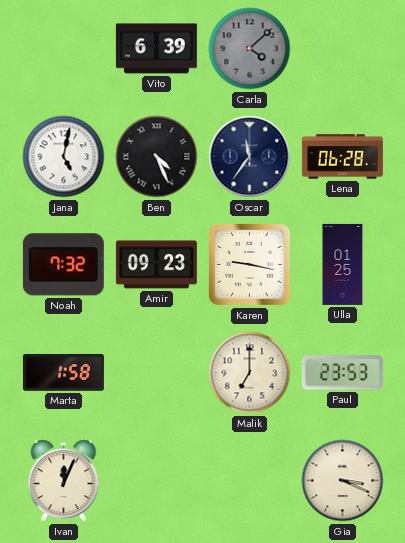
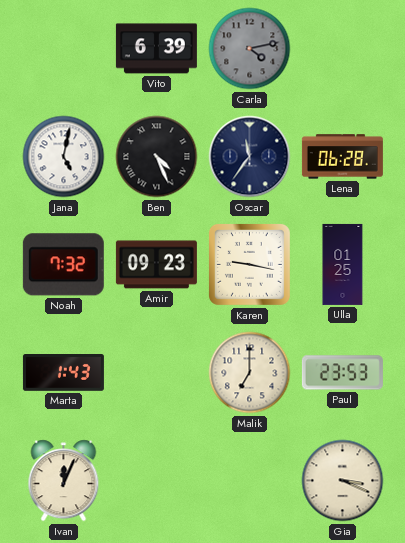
Carla: 4:08 -> 4:13 (250, 49)
Marta: 1:58 -> 1:43 (63, 373)
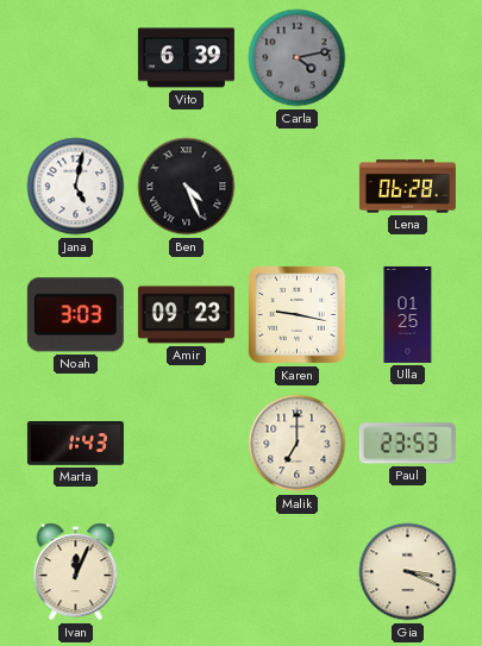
Oscar: 11:36 -> none (250, 157)
Noah: 7:32 -> 3:03 (75, 315)
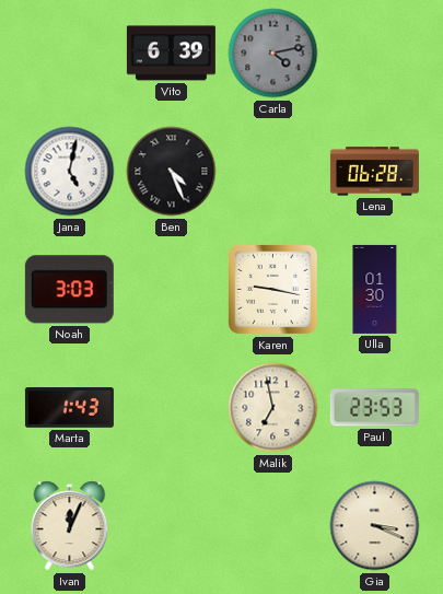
Amir: 09:23 -> none (186, 315)
Ulla: 01:25 -> 01:30 (375, 289)
Malik: 7:00 -> 6:58 (273, 408)
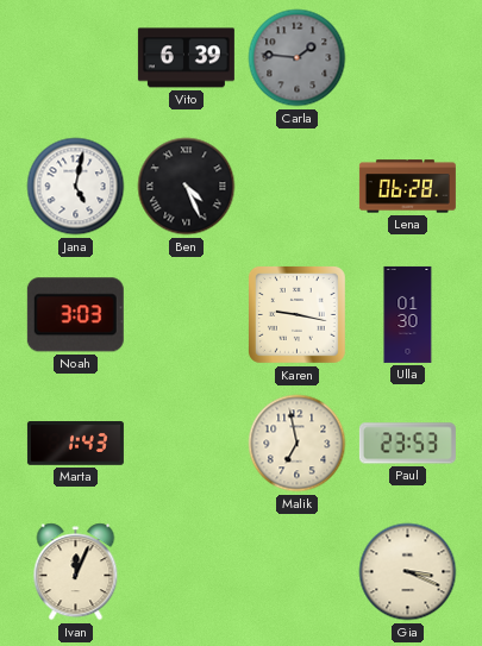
Carla: 4:13 -> 1:46 (298, 58)
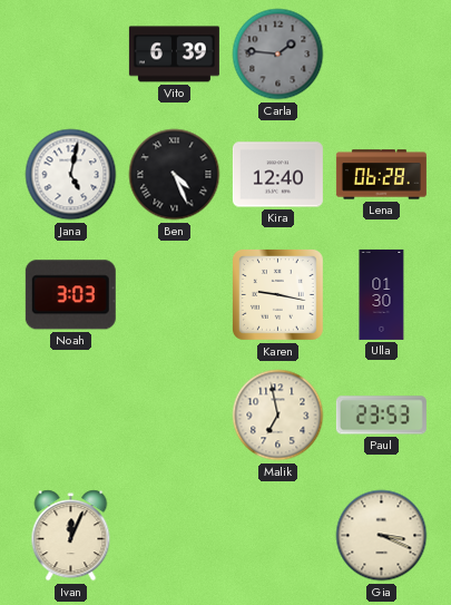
Kira: none -> 12:40 (277, 175)
Marta: 1:43 -> none (75, 444)
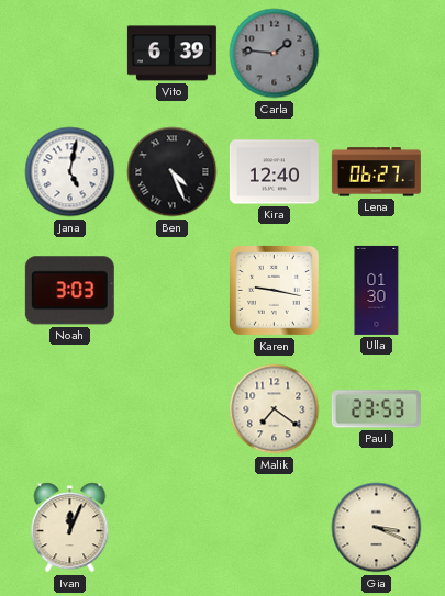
Lena: 06:28 -> 06:27 (376, 172)
Malik: 6:58 -> 7:21 (275, 409)
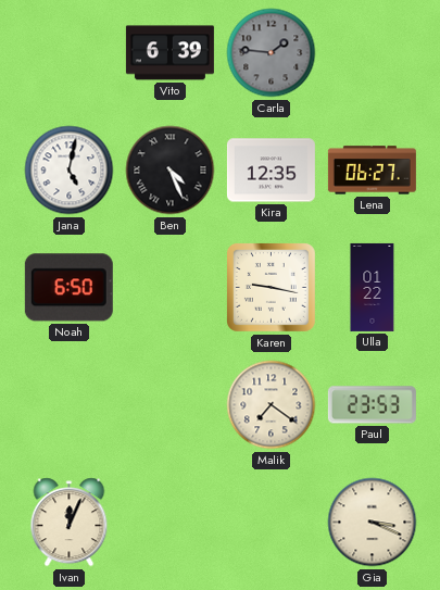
Kira: 12:40 -> 12:35 (271, 171)
Noah: 3:03 -> 6:50 (68, 288)
Ulla: 01:30 -> 01:22 (373, 287)
